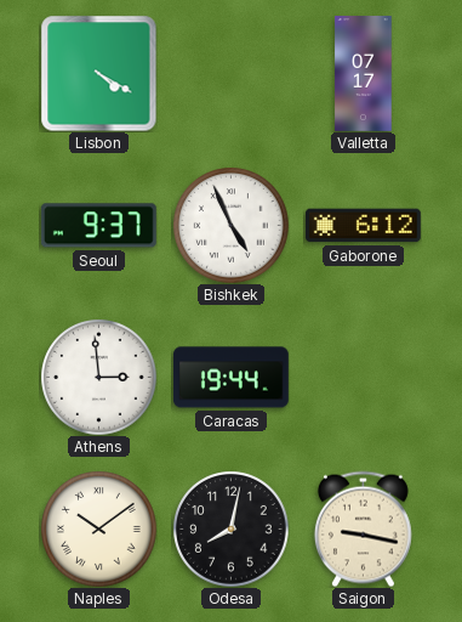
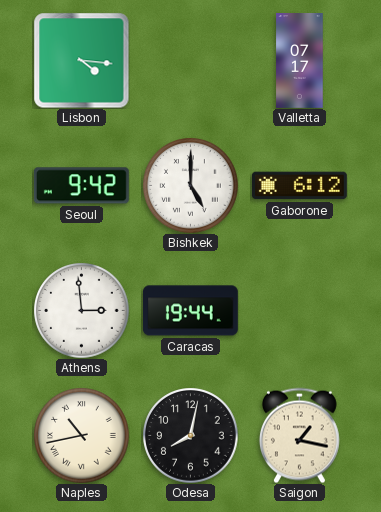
Lisbon: 4:20 -> 4:16 (81, 60)
Seoul: 9:37 -> 9:42 (81, 186)
Bishkek: 4:56 -> 5:00 (190, 185)
Naples: 10:09 -> 10:43 (81, 435)
Saigon: 9:17 -> 1:17 (299, 435)
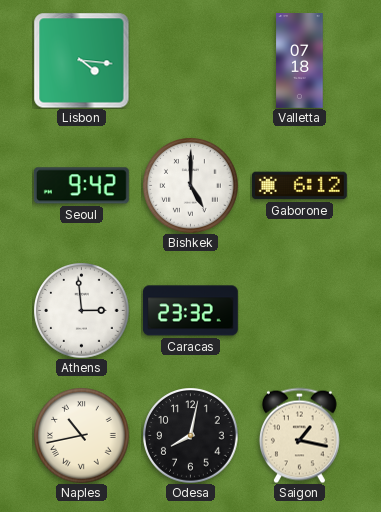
Valletta: 07:17 -> 07:18 (300, 61)
Caracas: 19:44 -> 23:32 (190, 311)
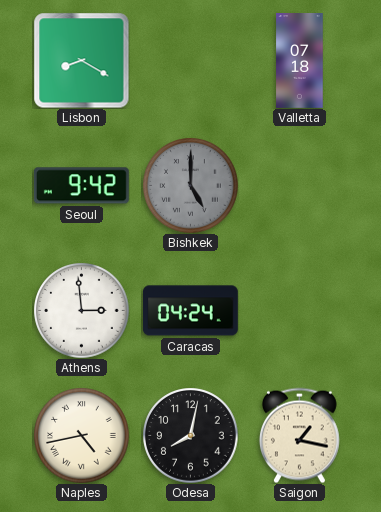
Lisbon: 4:16 -> 8:20 (81, 60)
Bishkek dial: white -> grey (190, 185)
Gaborone: 6:12 -> none (299, 186)
Caracas: 23:32 -> 04:24 (190, 311)
Naples: 10:43 -> 4:43 (81, 435)
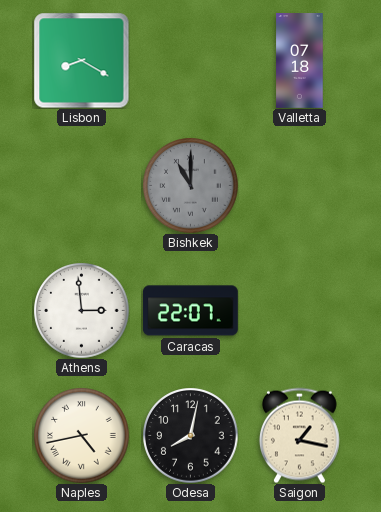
Seoul: 9:42 -> none (81, 186)
Bishkek: 5:00 -> 11:00 (190, 185)
Caracas: 04:24 -> 22:07 (190, 311)
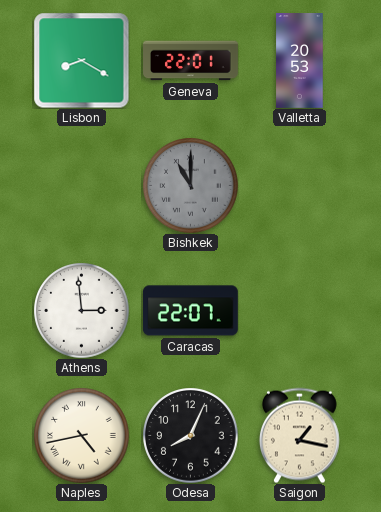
Geneva: none -> 22:01 (191, 61)
Valletta: 07:18 -> 20:53 (300, 61)
Odesa: 8:02 -> 8:04 (190, 435)
